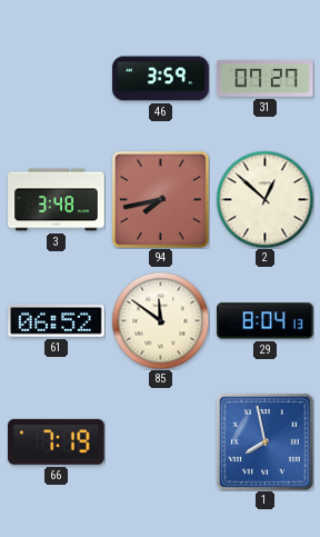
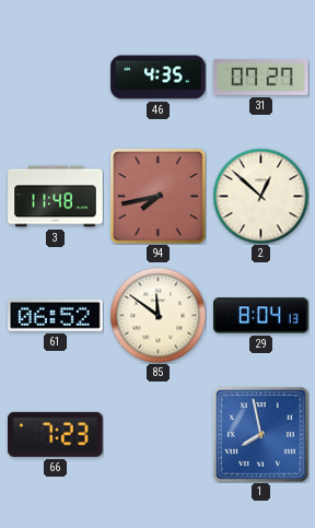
46: 3:59 -> 4:35 (159, 78)
3: 3:48 -> 11:48 (56, 197)
66: 7:19 -> 7:23 (56, 434)
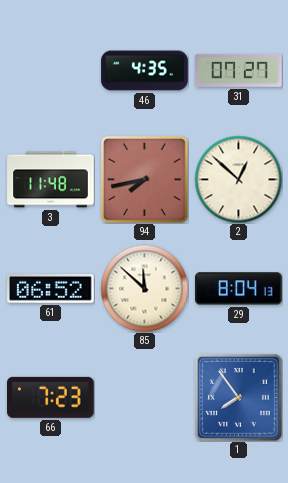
85: 11:51 -> 11:52 (144, 288)
1: 7:58 -> 7:54 (239, 398)
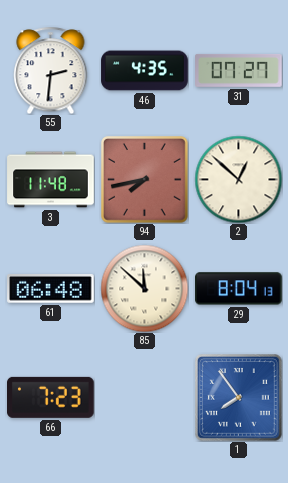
55: none -> 2:31 (51, 70)
61: 06:52 -> 06:48 (51, 289)
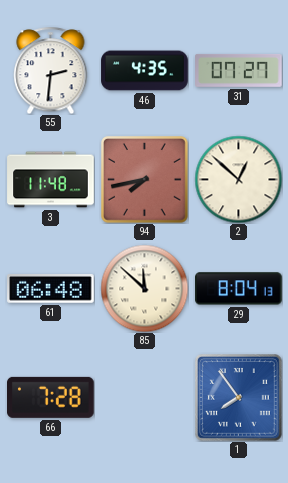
66: 7:23 -> 7:28 (51, 397)
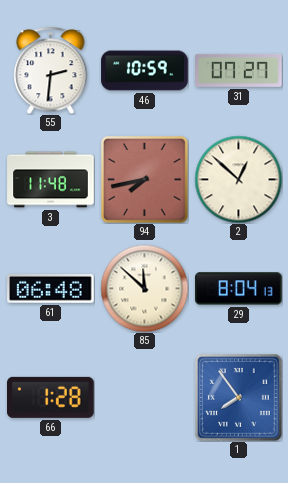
46: 4:35 -> 10:59 (145, 71)
66: 7:28 -> 1:28 (51, 397)
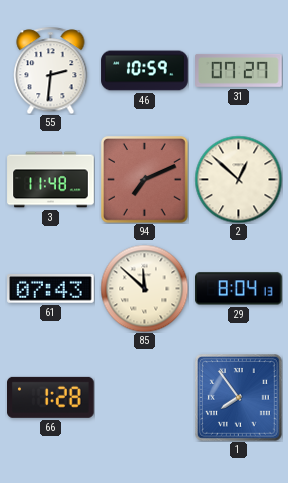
94: 7:43 -> 7:11 (145, 180)
61: 06:48 -> 07:43 (51, 289)
